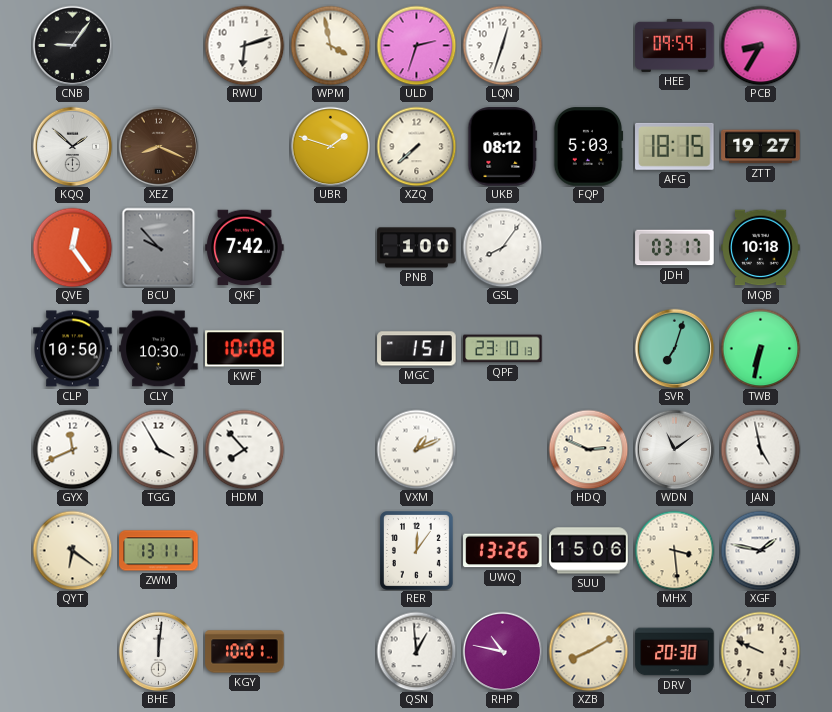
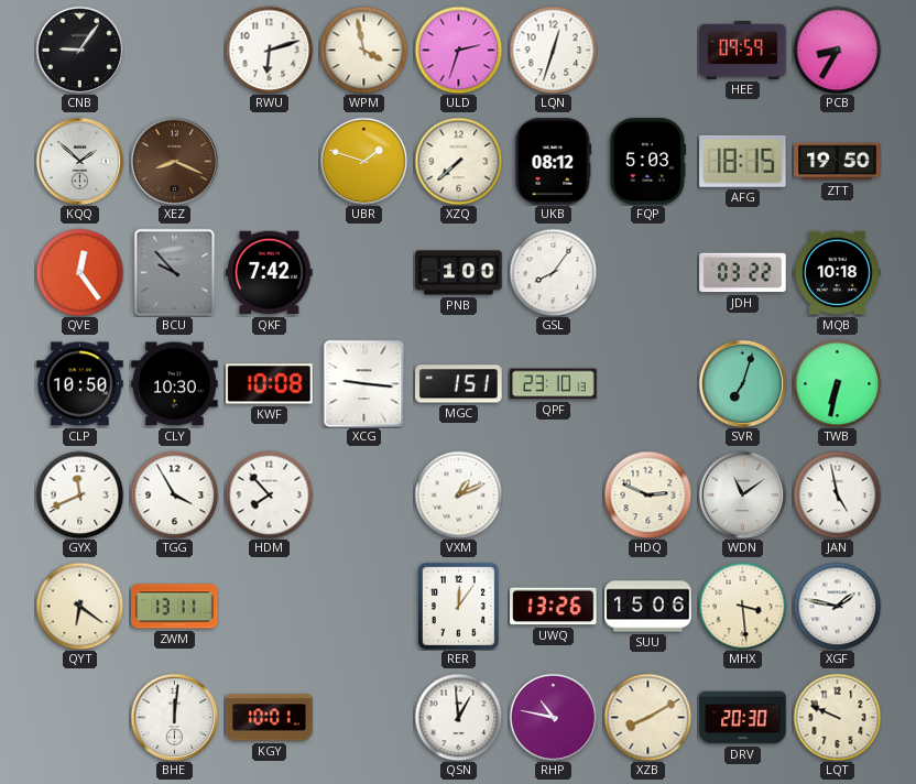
ZTT: 19:27 -> 19:50 (838, 162)
JDH: 03:17 -> 03:22 (743, 273)
XCG: none -> 9:16 (364, 383)
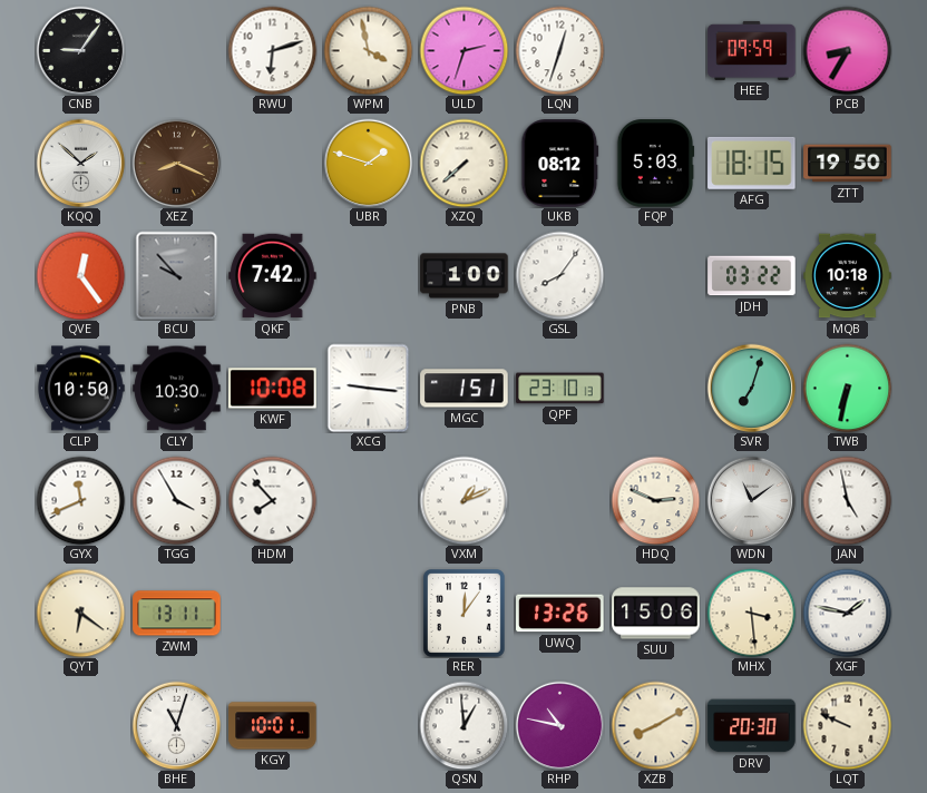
BHE: 12:01 -> 11:03 (176, 725)
